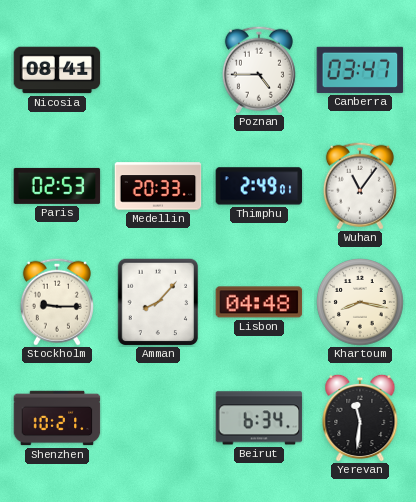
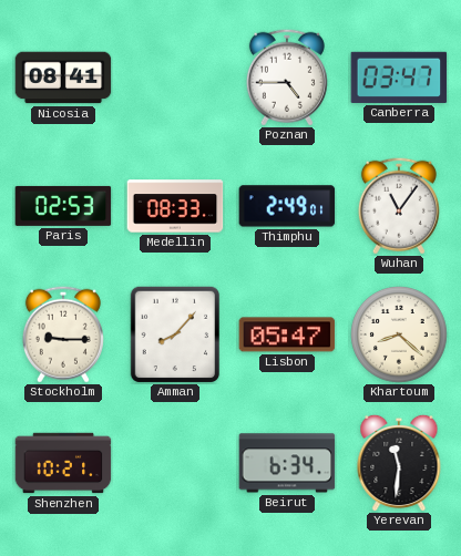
Medellin: 20:33 -> 08:33 (175, 206)
Lisbon: 04:48 -> 05:47 (287, 334)
Khartoum: 8:17 -> 8:22 (399, 334)
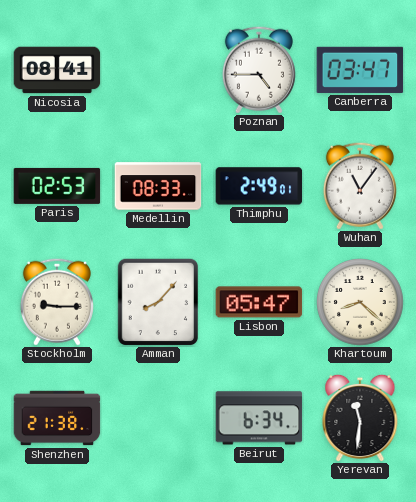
Shenzhen: 10:21 -> 21:38 (57, 418)
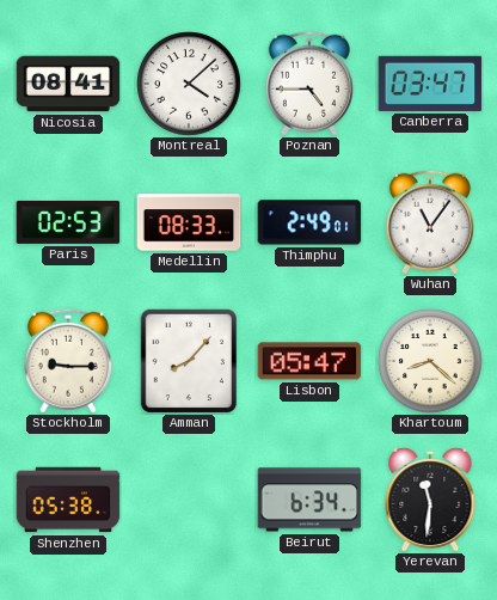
Montreal: none -> 4:08 (189, 84)
Shenzhen: 21:38 -> 05:38 (68, 500)
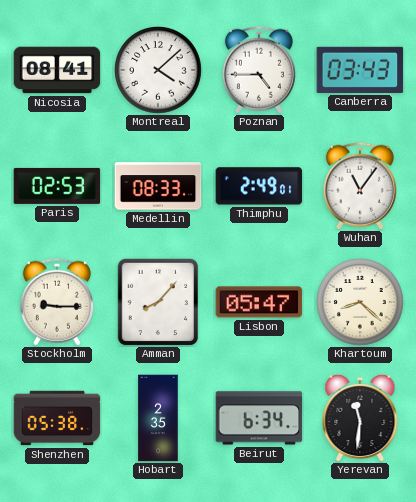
Canberra: 03:47 -> 03:43 (360, 70)
Hobart: none -> 2:35 (158, 418)
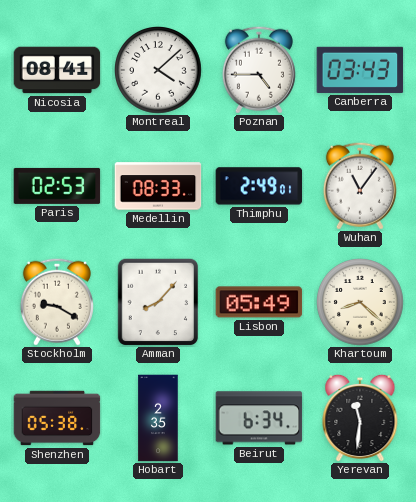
Stockholm: 9:15 -> 9:20 (57, 302)
Lisbon: 05:47 -> 05:49 (259, 302)
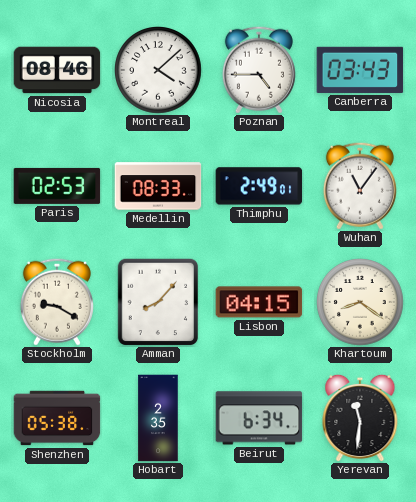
Nicosia: 08:41 -> 08:46 (57, 70)
Lisbon: 05:49 -> 04:15 (259, 302)
Khartoum: 8:22 -> 8:21 (360, 302)
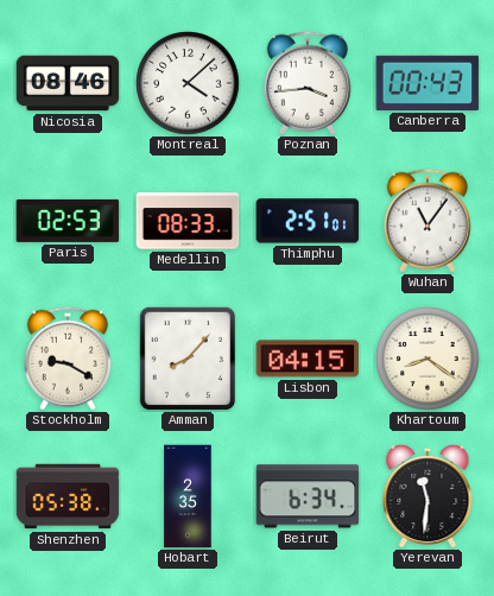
Poznan: 4:45 -> 3:44 (308, 83)
Canberra: 03:43 -> 00:43 (427, 83)
Thimphu: 2:49 -> 2:51 (308, 221)
